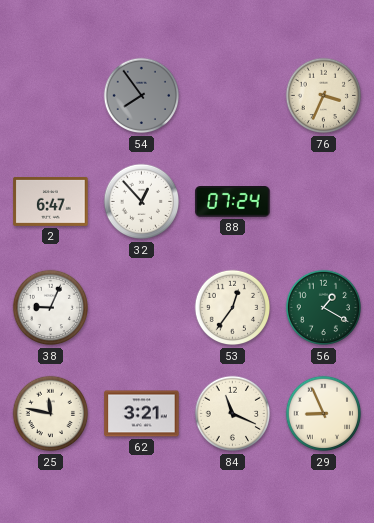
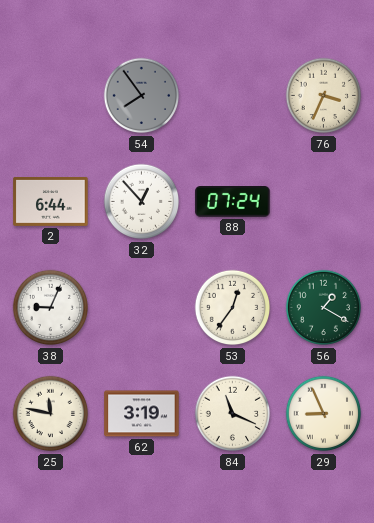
2: 6:47 -> 6:44 (51, 202)
62: 3:21 -> 3:19 (142, 414)
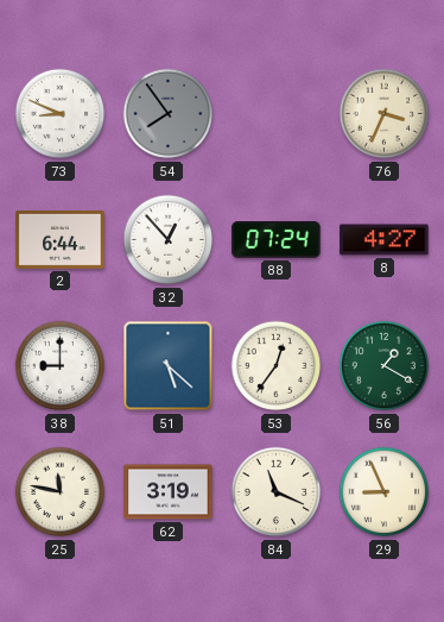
73: none -> 8:49 (61, 114)
8: none -> 4:27 (385, 240)
38: 9:04 -> 9:00 (61, 366)
51: none -> 5:22 (169, 366)
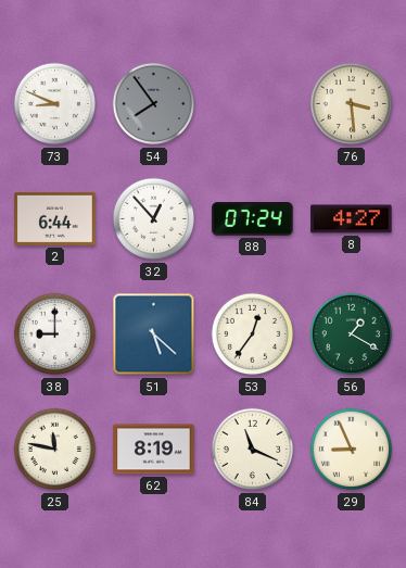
76: 3:34 -> 3:29 (352, 104)
62: 3:19 -> 8:19 (154, 450)
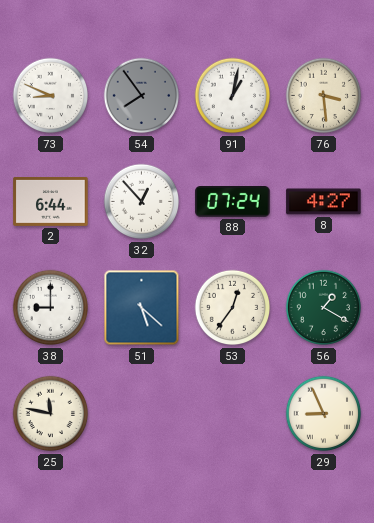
91: none -> 1:02 (233, 96)
62: 8:19 -> none (154, 450)
84: 11:19 -> none (253, 450)
